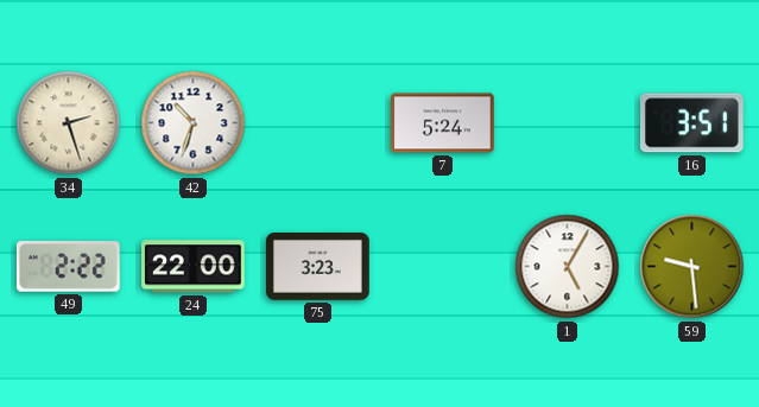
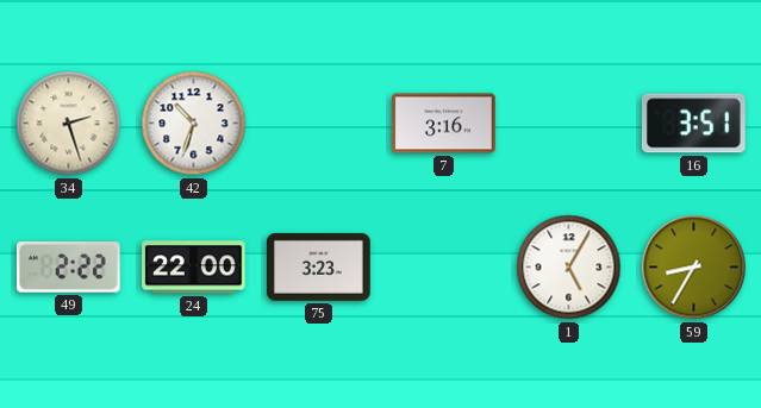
7: 5:24 -> 3:16 (444, 124)
59: 9:29 -> 8:35 (694, 268)
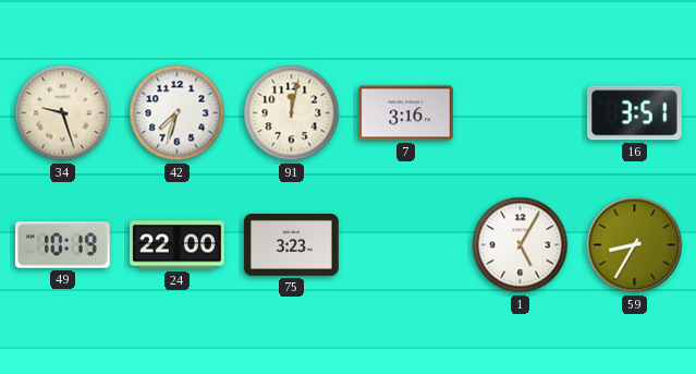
34: 2:27 -> 9:27 (63, 113)
42: 10:33 -> 7:33 (178, 113)
91: none -> 12:02 (292, 113)
49: 2:22 -> 10:19 (62, 245)
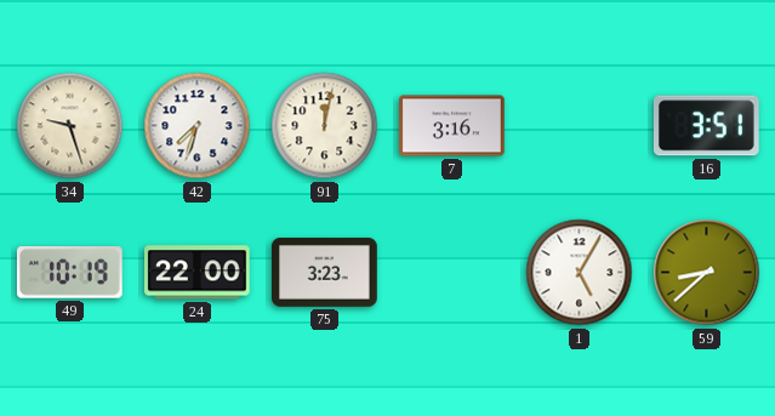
59: 8:35 -> 8:38 (707, 273)
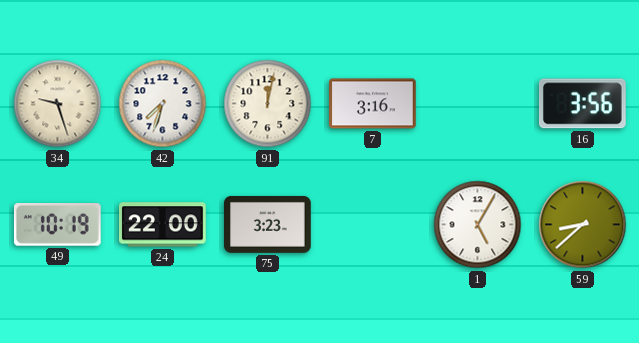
16: 3:51 -> 3:56 (582, 104)
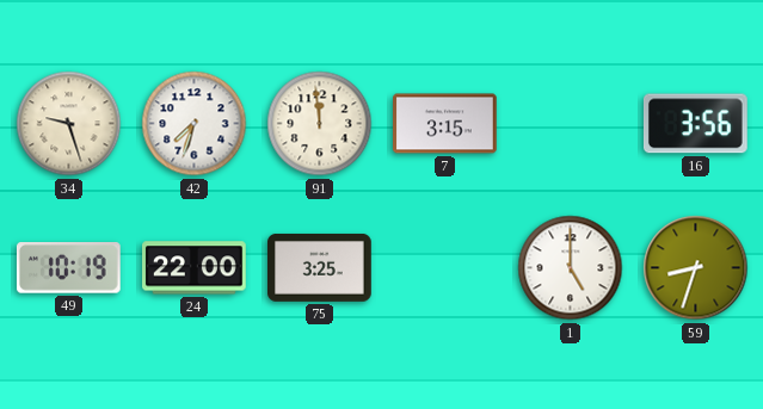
91: 12:02 -> 11:59 (320, 124)
7: 3:16 -> 3:15 (445, 124)
75: 3:23 -> 3:25 (320, 267)
1: 5:05 -> 5:00 (571, 268)
59: 8:38 -> 8:33 (696, 268)
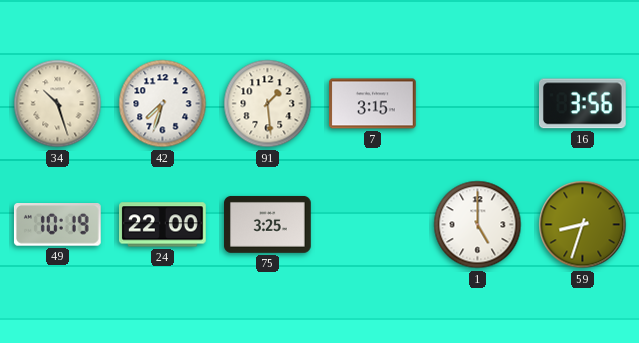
34: 9:27 -> 10:27 (58, 104)
91: 11:59 -> 1:29 (268, 104)
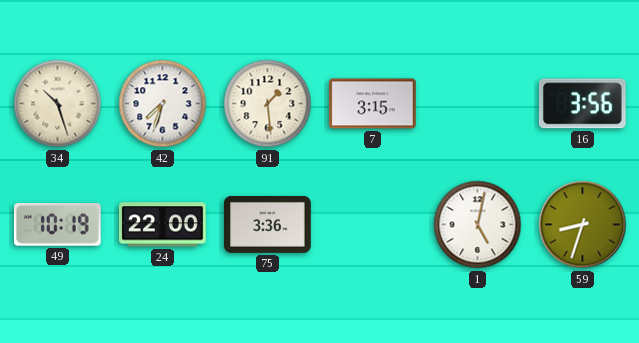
75: 3:25 -> 3:36 (268, 224)
1: 5:00 -> 5:02 (478, 225)
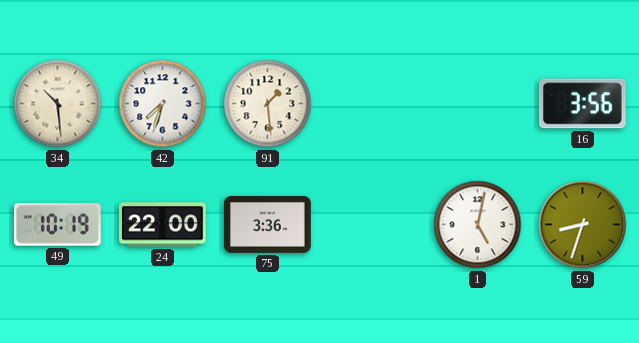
34: 10:27 -> 10:29 (58, 104)
7: 3:15 -> none (373, 104)
